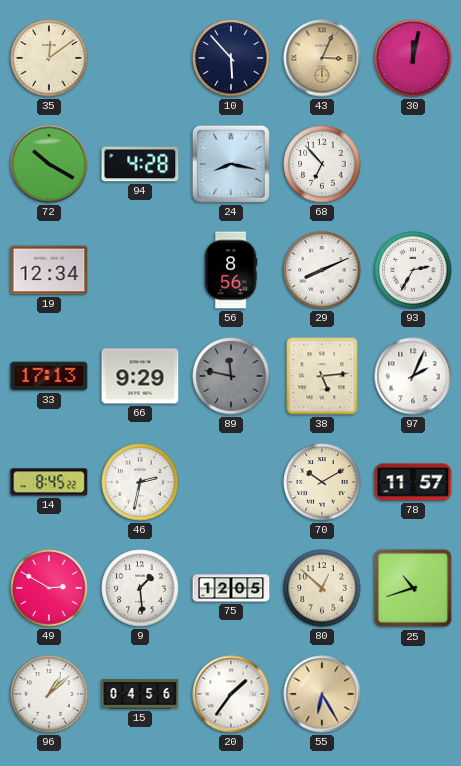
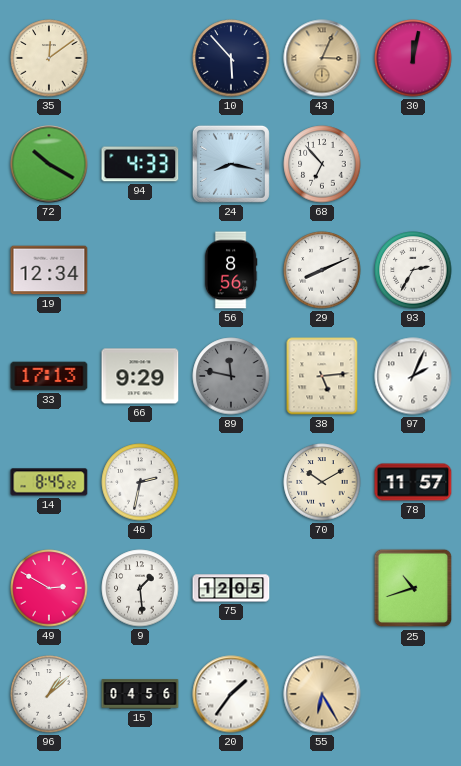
94: 4:28 -> 4:33 (140, 164)
80: 12:52 -> none (322, 588)
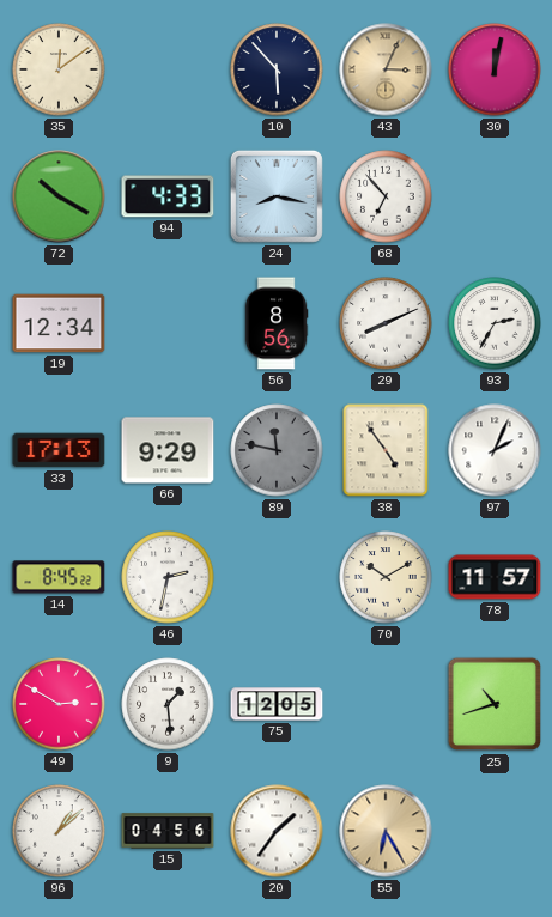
38: 5:14 -> 4:54 (386, 450)
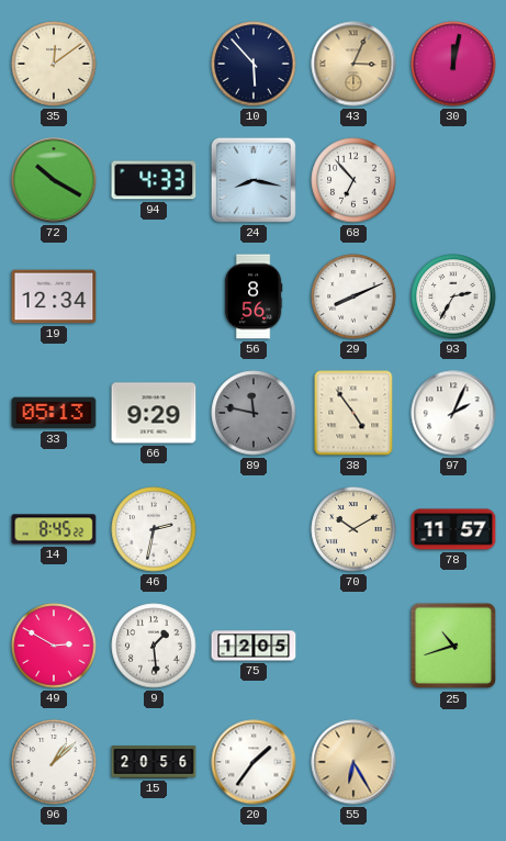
33: 17:13 -> 05:13 (54, 413)
15: 04:56 -> 20:56 (154, 762)
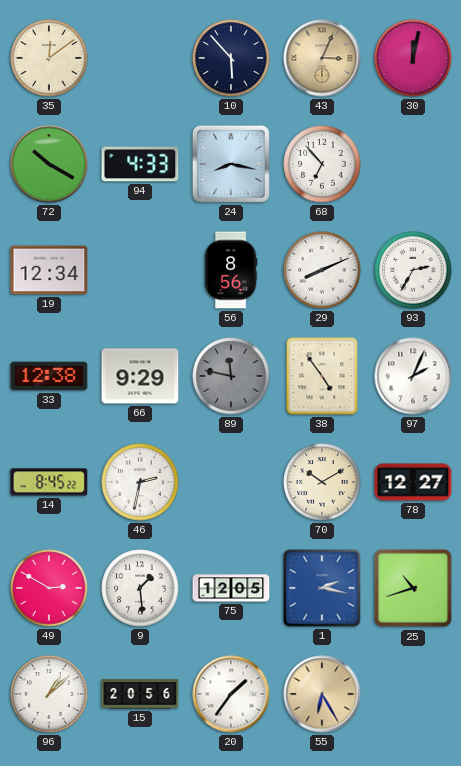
33: 05:13 -> 12:38 (49, 376)
78: 11:57 -> 12:27 (413, 482)
1: none -> 2:17 (322, 588)
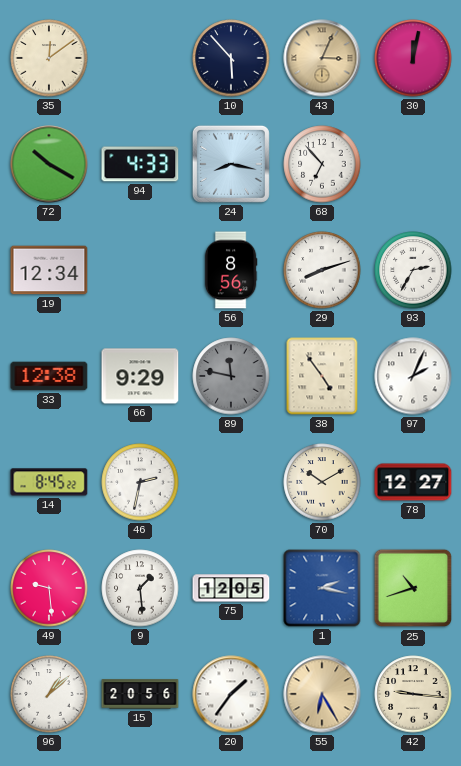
29: 8:11 -> 8:12 (322, 270)
49: 2:50 -> 9:29 (49, 588)
42: none -> 9:16 (413, 694)
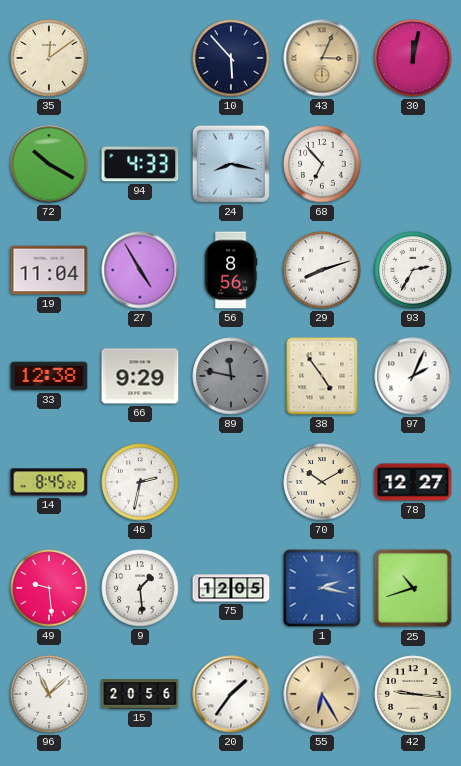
19: 12:34 -> 11:04 (49, 270)
27: none -> 4:55 (140, 270)
96: 1:08 -> 11:08 (49, 694)
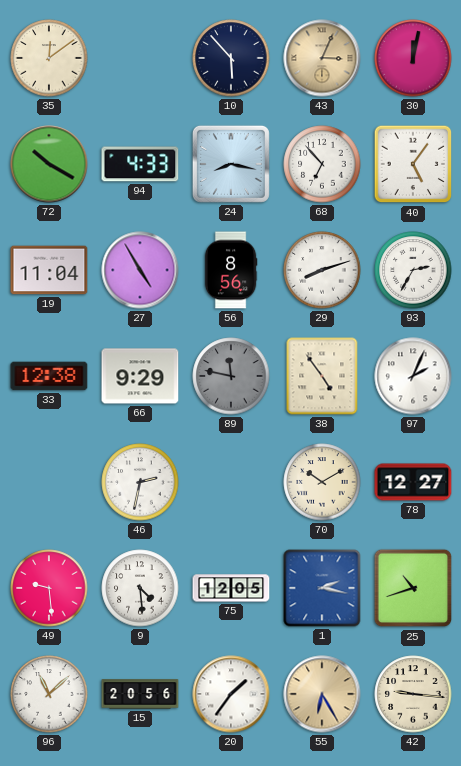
40: none -> 5:06 (413, 164)
14: 8:45 -> none (49, 482)
9: 1:29 -> 4:29 (140, 588)
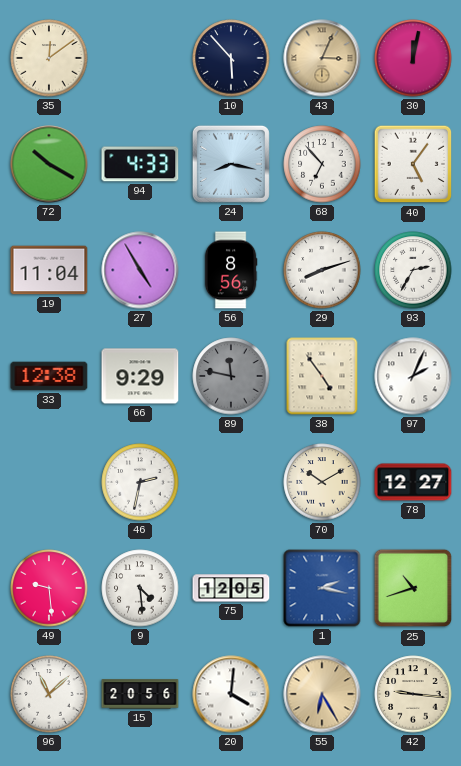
20: 1:36 -> 4:01 (231, 694)
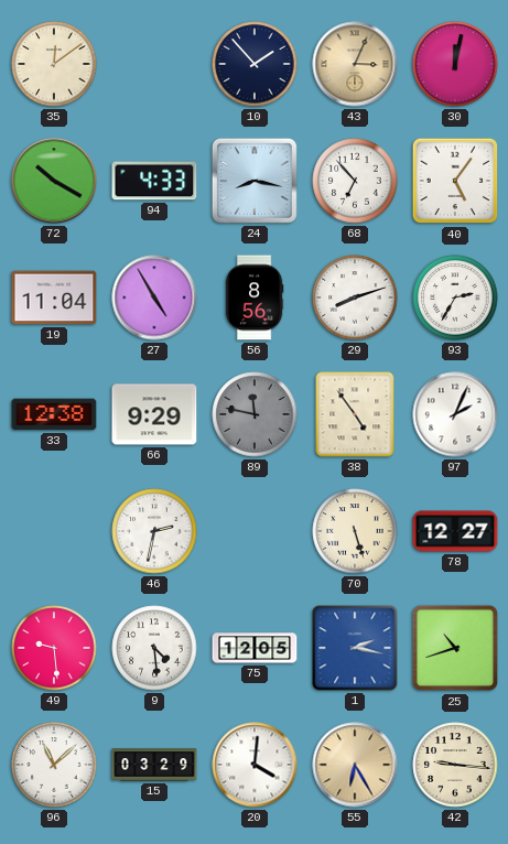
10: 5:53 -> 1:53 (255, 64)
70: 10:10 -> 5:27 (355, 531)
15: 20:56 -> 03:29 (154, 765)
